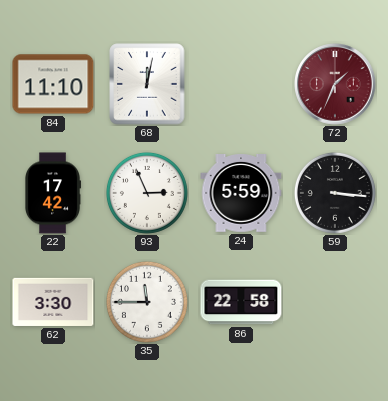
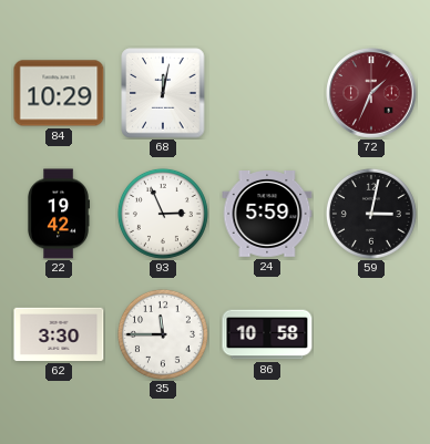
84: 11:10 -> 10:29 (59, 93)
22: 17:42 -> 19:42 (59, 214)
59: 3:16 -> 3:02 (371, 214)
86: 22:58 -> 10:58 (267, 334)
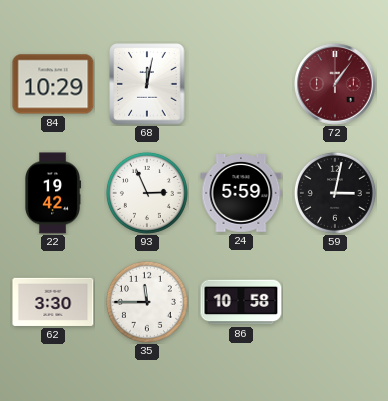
72: 1:34 -> 1:06 (335, 84)
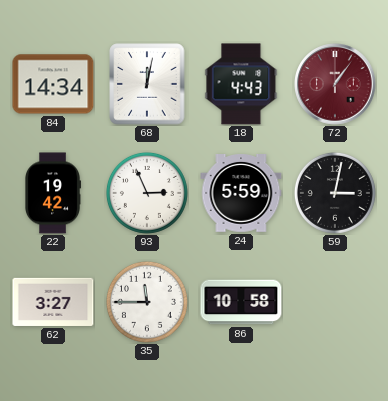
84: 10:29 -> 14:34 (53, 84)
18: none -> 4:43 (241, 84)
62: 3:30 -> 3:27 (53, 302)
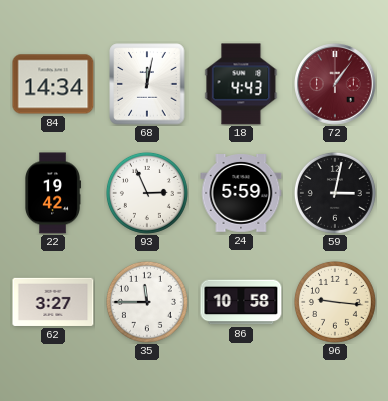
96: none -> 9:16 (335, 302)
